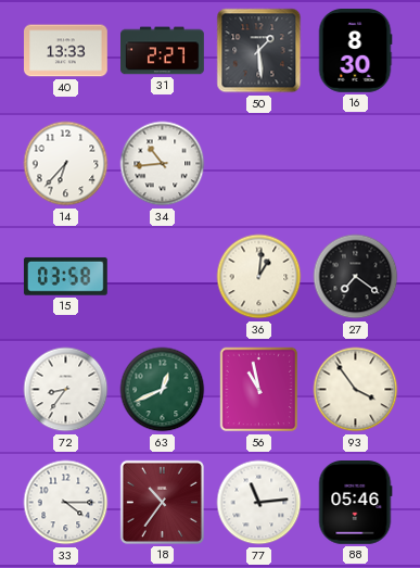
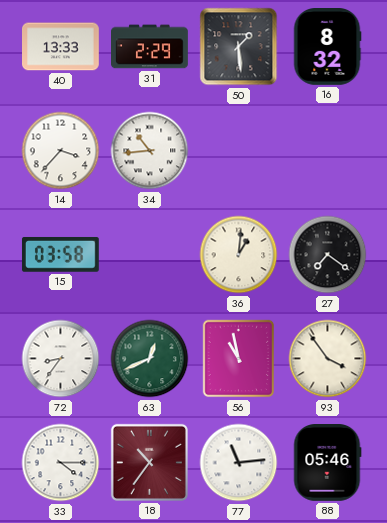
31: 2:27 -> 2:29 (150, 47)
16: 8:30 -> 8:32 (327, 47)
14: 6:37 -> 3:37 (61, 151)
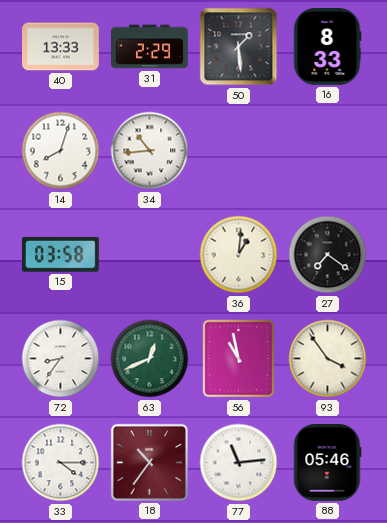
16: 8:32 -> 8:33 (327, 47)
14: 3:37 -> 8:03 (61, 151)
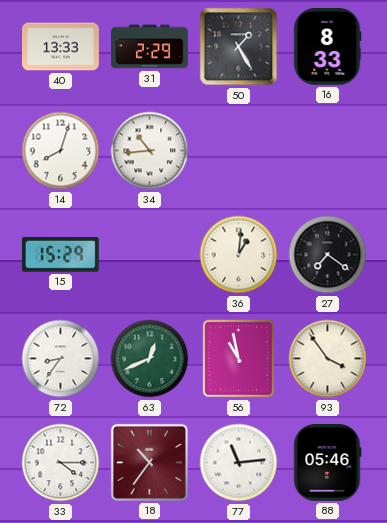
50: 1:29 -> 1:25 (239, 47)
15: 03:58 -> 15:29 (60, 255)
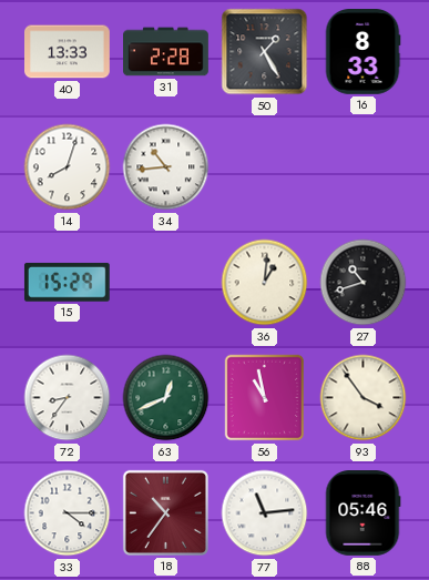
31: 2:29 -> 2:28 (166, 52)
27: 7:21 -> 10:42 (364, 283)
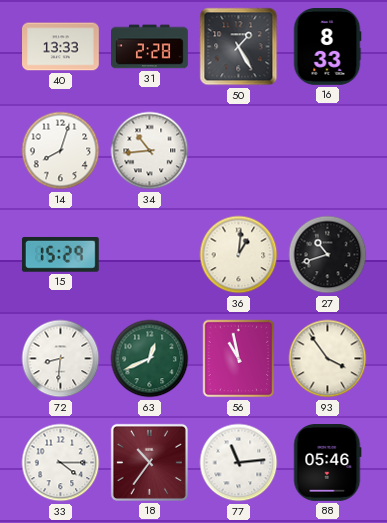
72: 8:36 -> 8:31 (61, 359)
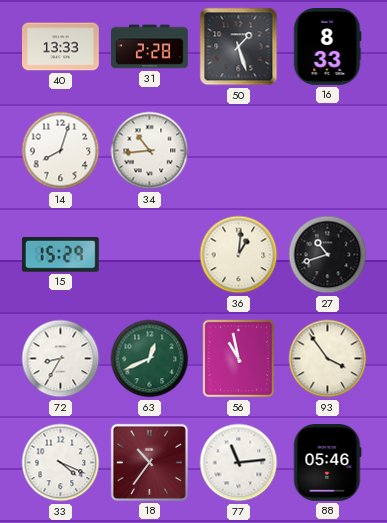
50: 1:25 -> 1:27 (239, 47)
72: 8:31 -> 8:35 (61, 359)
33: 4:15 -> 4:19 (61, 463)
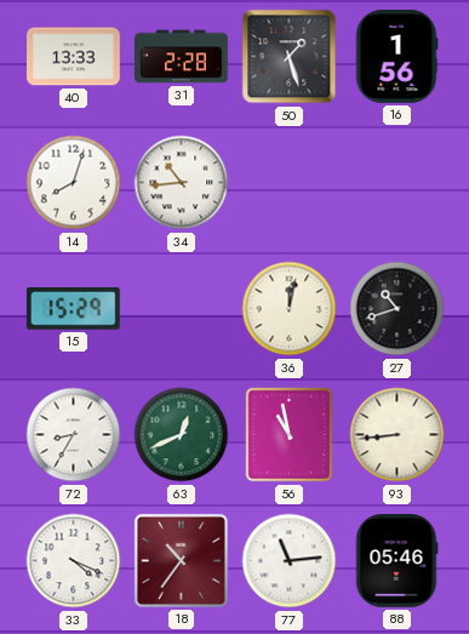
16: 8:33 -> 1:56 (396, 57)
36: 1:01 -> 12:02 (290, 309)
93: 3:54 -> 8:44 (397, 435)
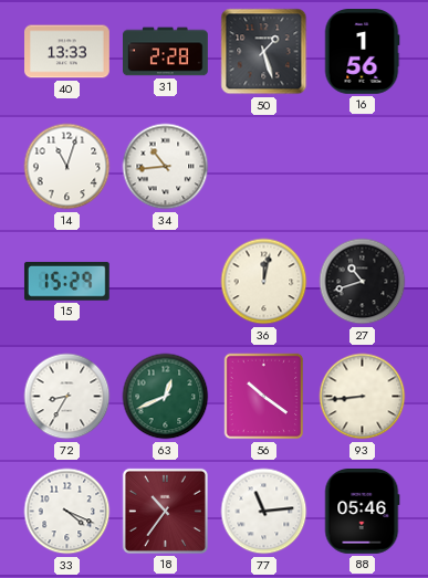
14: 8:03 -> 11:03 (67, 167)
56: 10:58 -> 10:21 (264, 397)
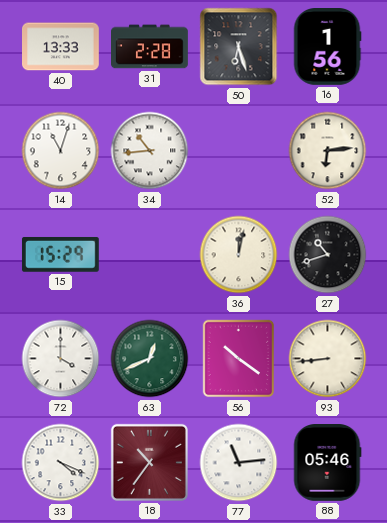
50: 1:27 -> 6:27 (239, 47)
52: none -> 6:14 (328, 151)
72: 8:35 -> 4:00 (61, 359)
